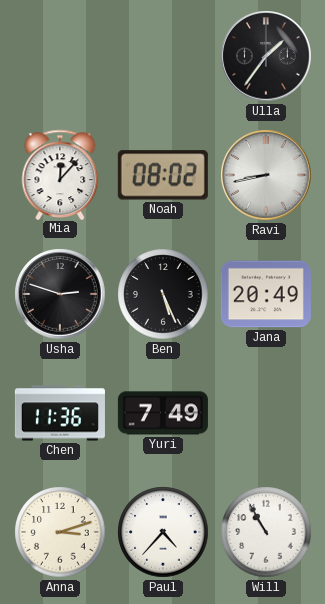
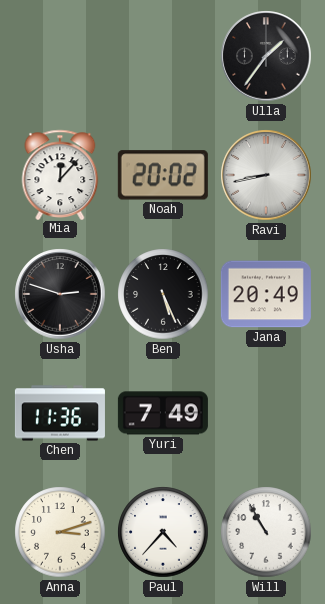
Noah: 08:02 -> 20:02 (163, 175)
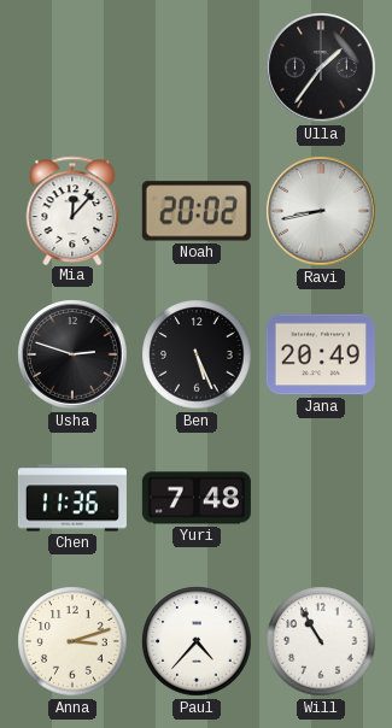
Yuri: 7:49 -> 7:48 (197, 498)
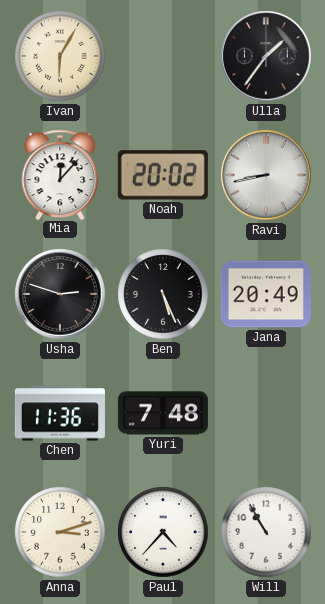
Ivan: none -> 6:05 (60, 56)
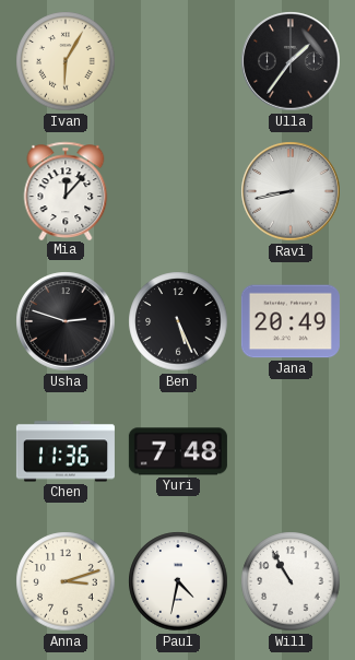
Noah: 20:02 -> none (163, 175)
Paul: 4:37 -> 4:32 (178, 581)
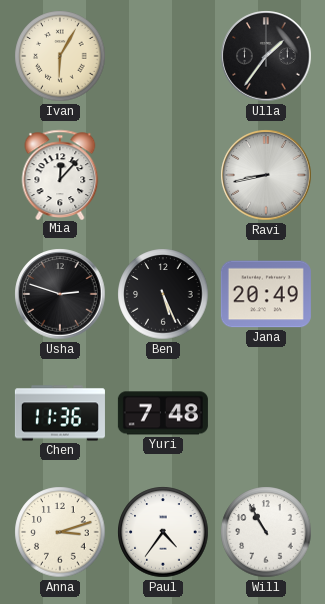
Paul: 4:32 -> 4:36 (163, 532)
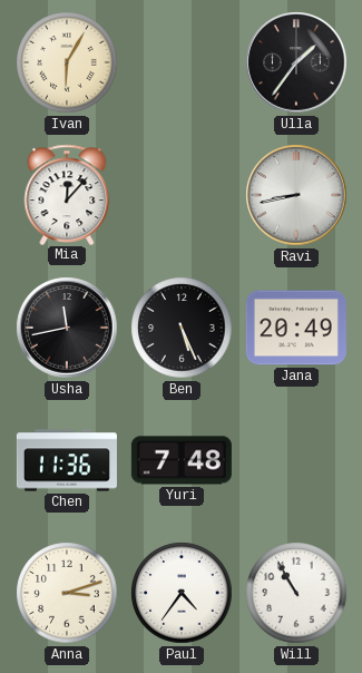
Usha: 2:48 -> 11:43 (67, 328)
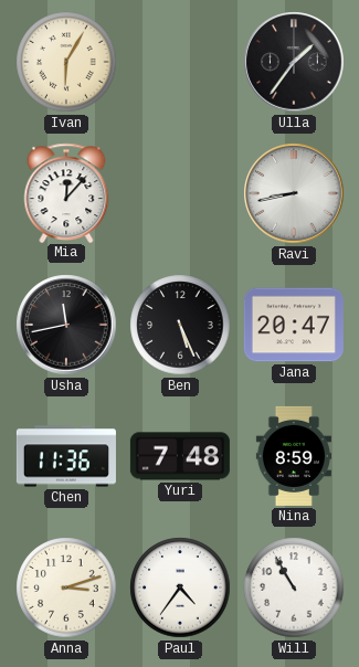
Jana: 20:49 -> 20:47 (294, 325)
Nina: none -> 8:59 (294, 456)
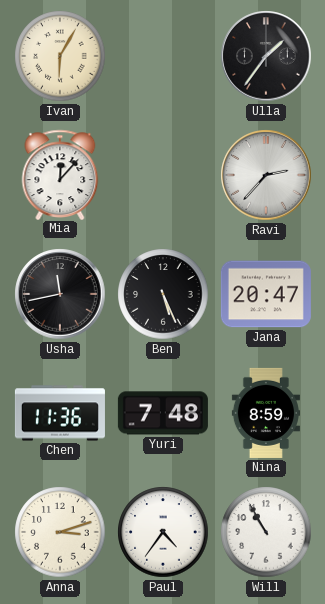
Ravi: 8:43 -> 2:37 (266, 175)
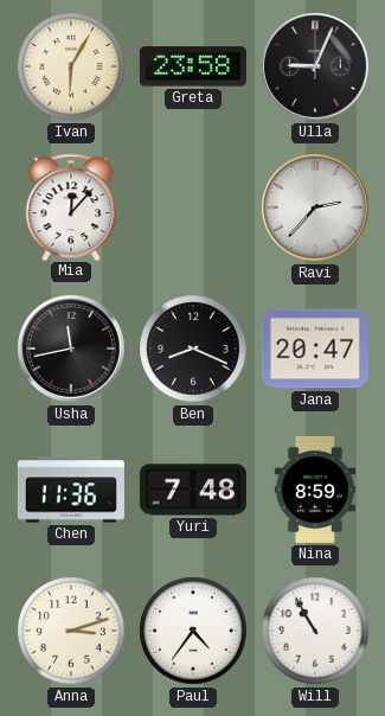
Greta: none -> 23:58 (193, 66)
Ulla: 1:36 -> 9:04 (315, 66)
Ben: 5:26 -> 8:19 (193, 349)
